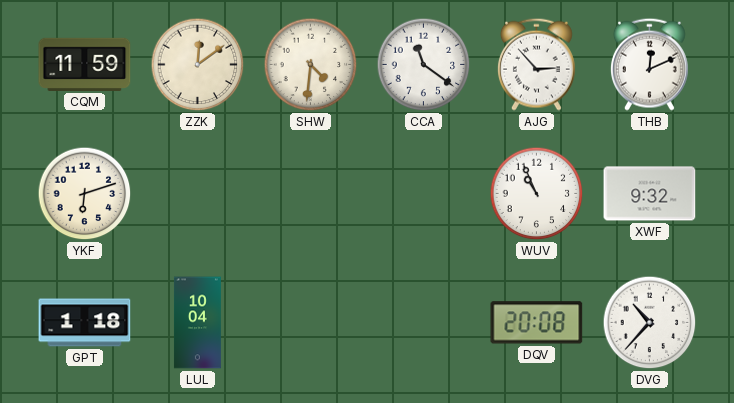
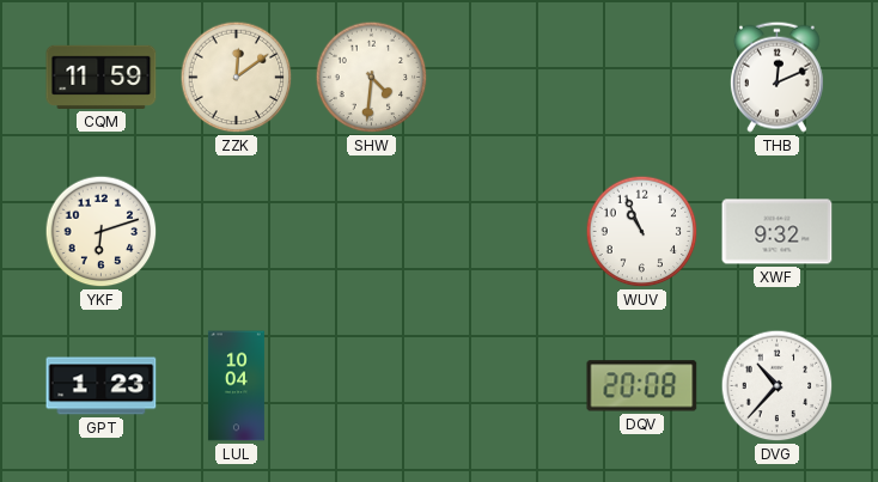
CCA: 11:21 -> none (424, 65)
AJG: 2:53 -> none (536, 64)
GPT: 1:18 -> 1:23 (102, 386)
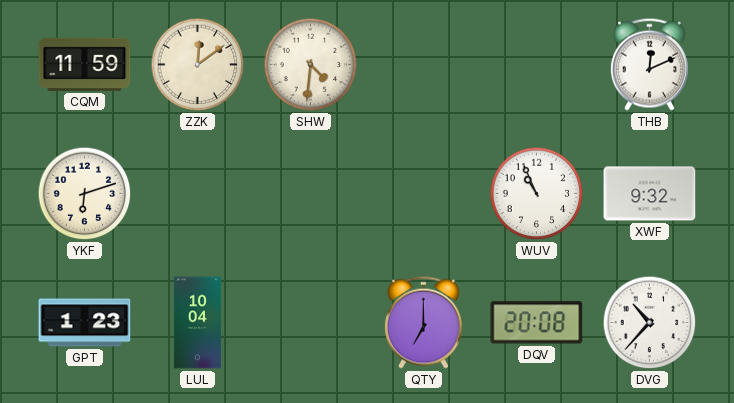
QTY: none -> 7:00 (423, 322)
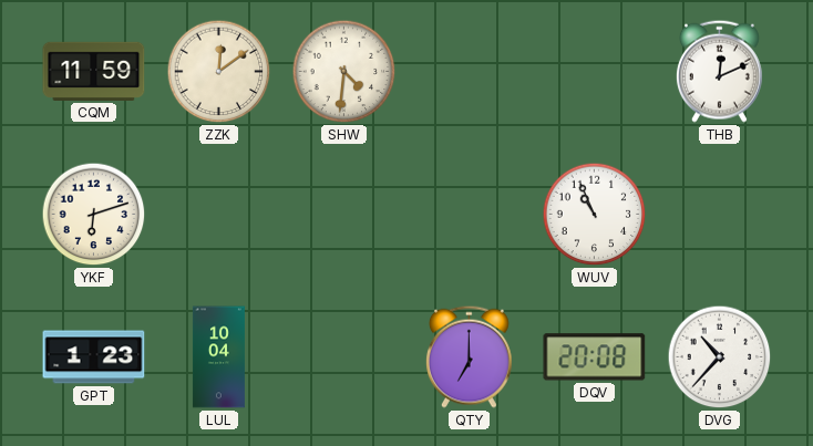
XWF: 9:32 -> none (650, 194)
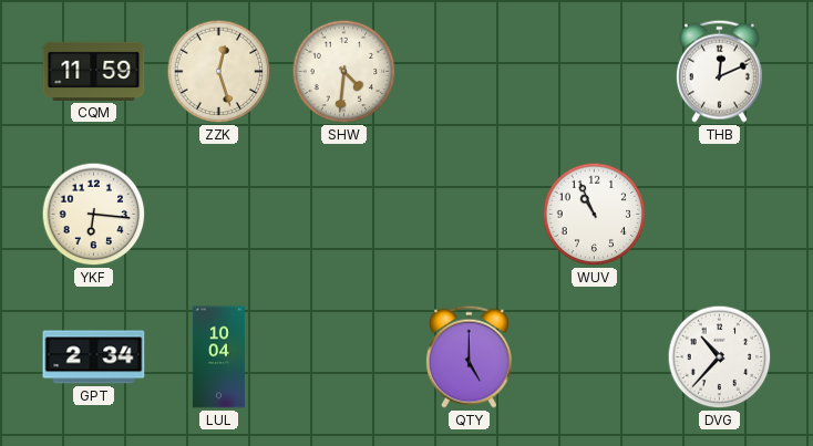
ZZK: 12:09 -> 12:27 (219, 72)
YKF: 6:12 -> 6:16 (94, 215)
GPT: 1:23 -> 2:34 (94, 357)
QTY: 7:00 -> 5:00 (469, 356)
DQV: 20:08 -> none (595, 357)
